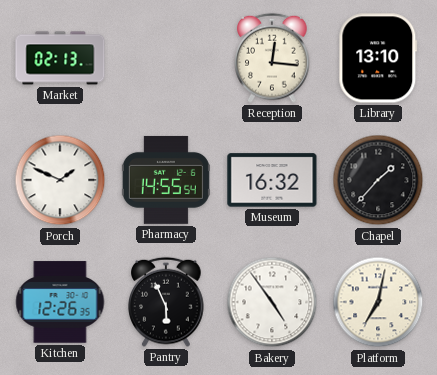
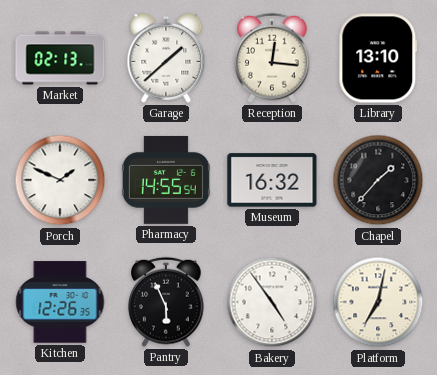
Garage: none -> 1:38 (166, 58)
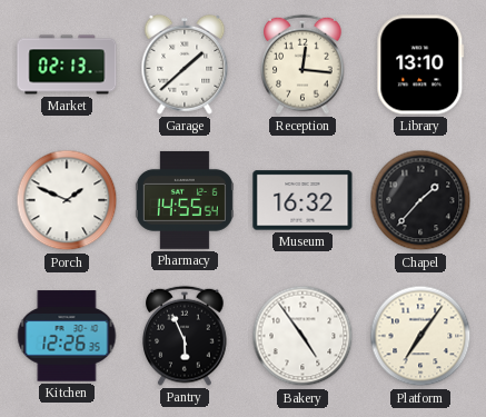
Platform: 7:02 -> 7:06 (420, 336)
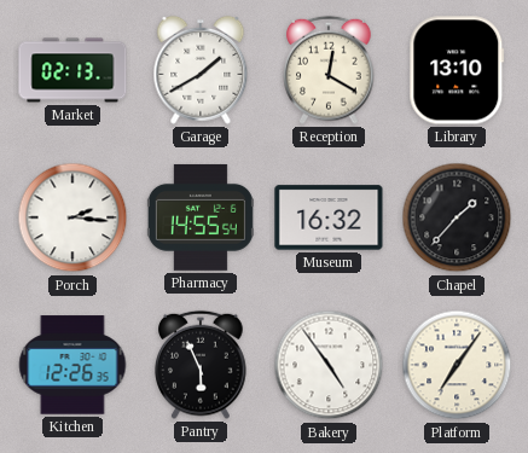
Garage: 1:38 -> 1:40 (201, 70)
Reception: 12:16 -> 12:20 (329, 70)
Porch: 1:49 -> 2:16 (72, 217)
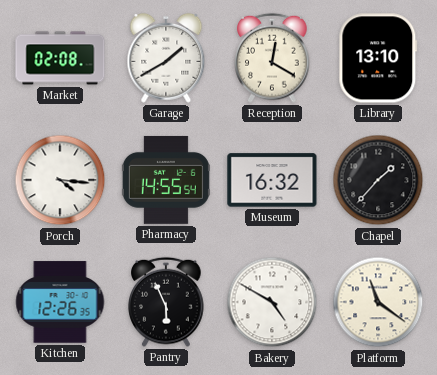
Market: 02:13 -> 02:08 (60, 58)
Porch: 2:16 -> 4:16 (60, 180)
Bakery: 4:54 -> 4:50 (272, 302)
Platform: 7:06 -> 11:21 (378, 302)
